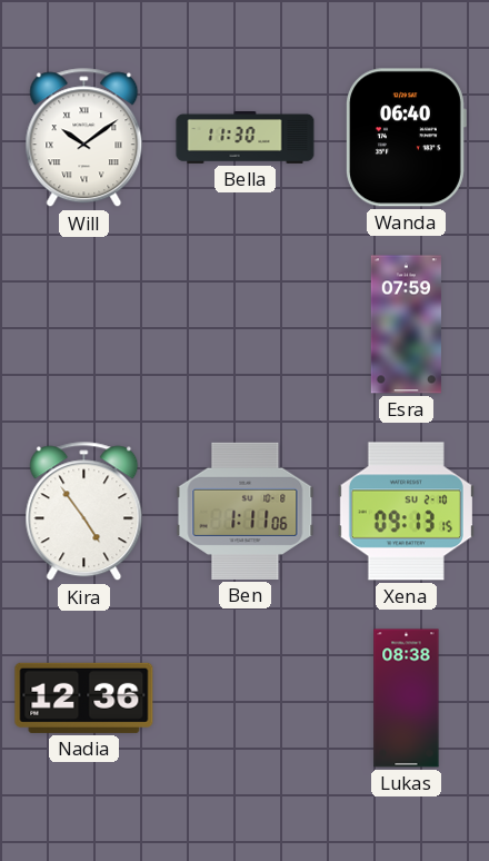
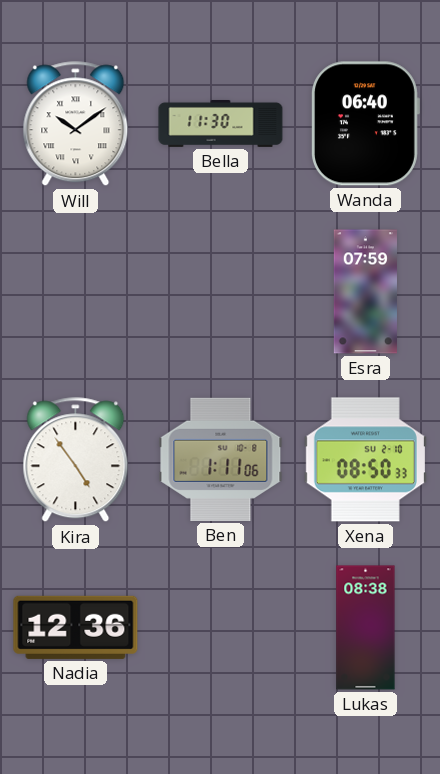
Xena: 09:13 -> 08:50 (365, 460)
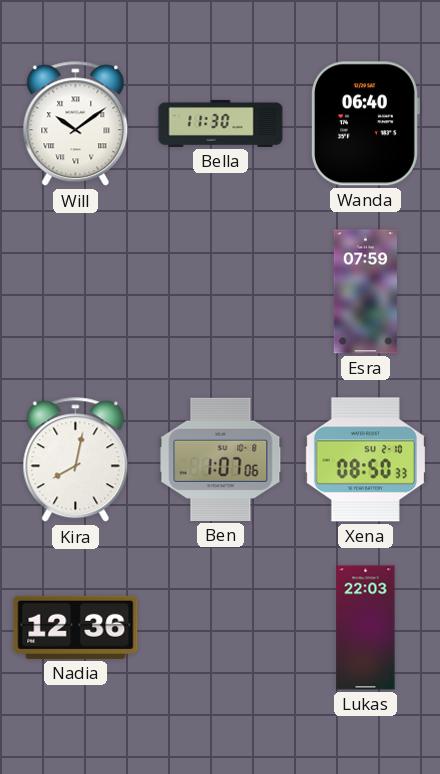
Kira: 4:54 -> 8:02 (76, 460)
Ben: 1:11 -> 1:07 (221, 459)
Lukas: 08:38 -> 22:03 (366, 628)
